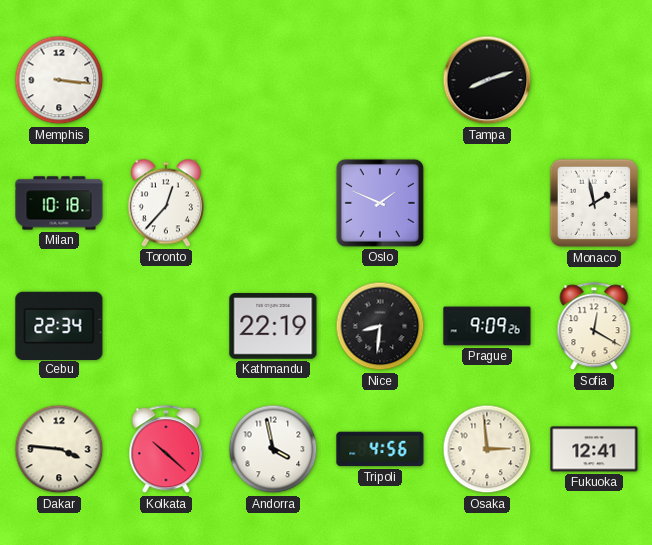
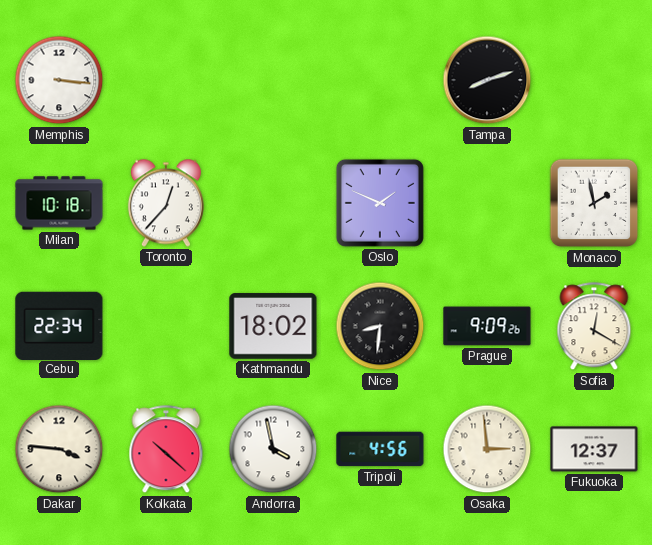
Kathmandu: 22:19 -> 18:02 (273, 326)
Fukuoka: 12:41 -> 12:37 (594, 449)
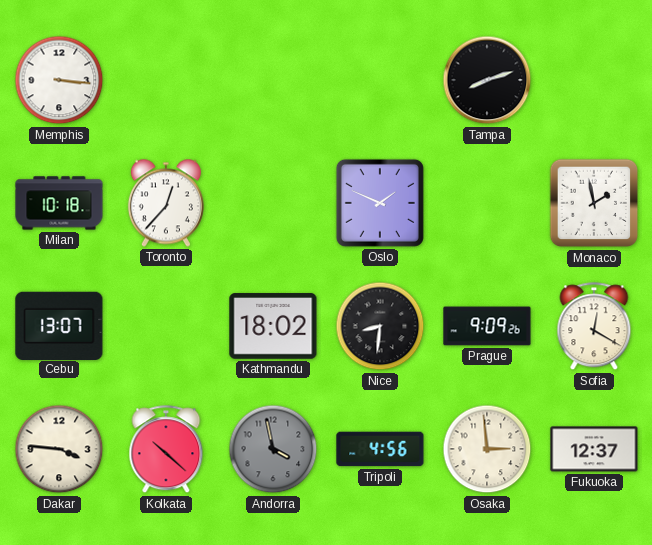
Cebu: 22:34 -> 13:07 (59, 325)
Andorra dial: white -> grey (273, 449)
